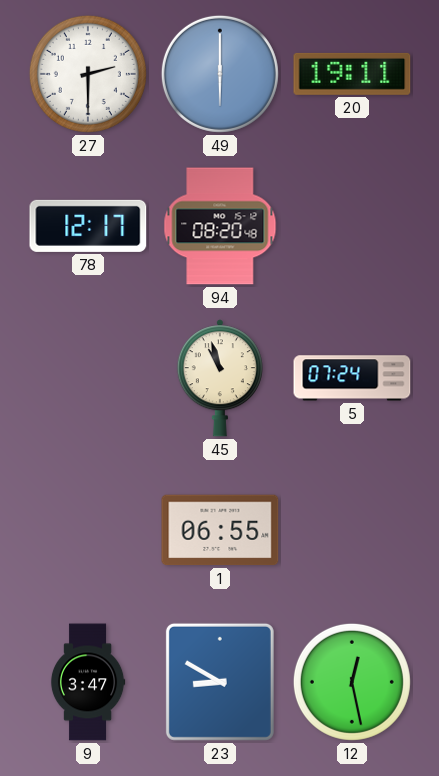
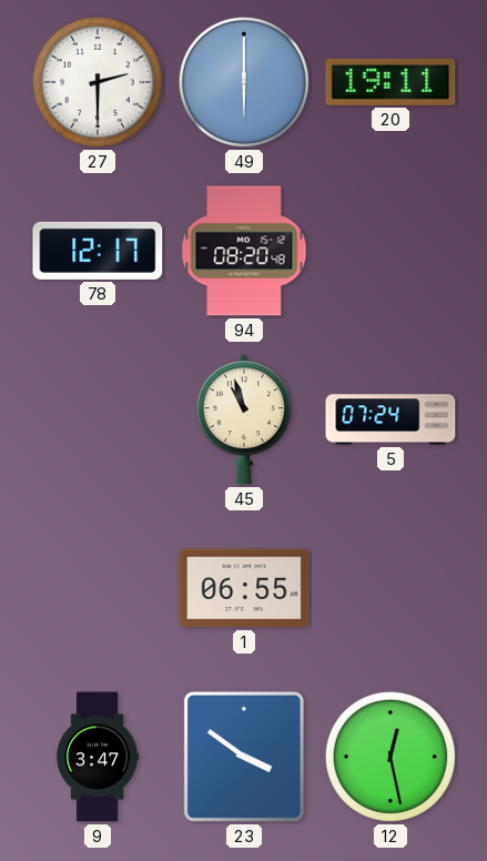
23: 8:50 -> 3:51 (244, 757)
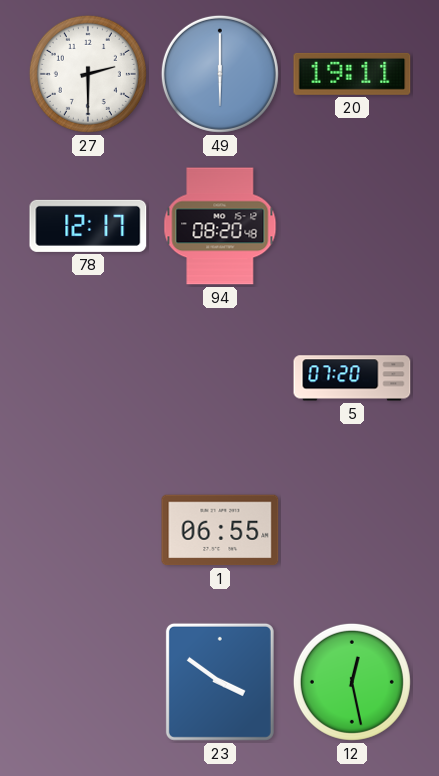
45: 10:57 -> none (244, 419)
5: 07:24 -> 07:20 (352, 378)
9: 3:47 -> none (98, 757)
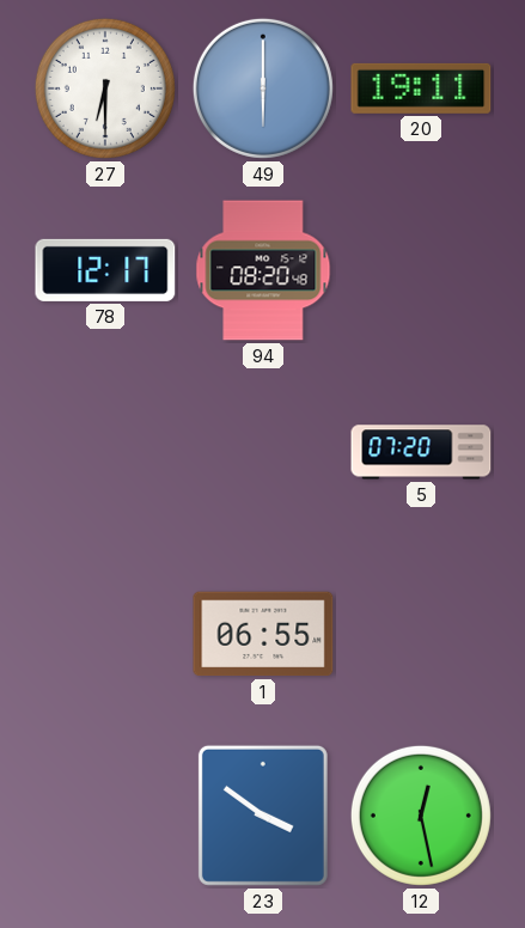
27: 2:30 -> 6:30 (105, 88)
